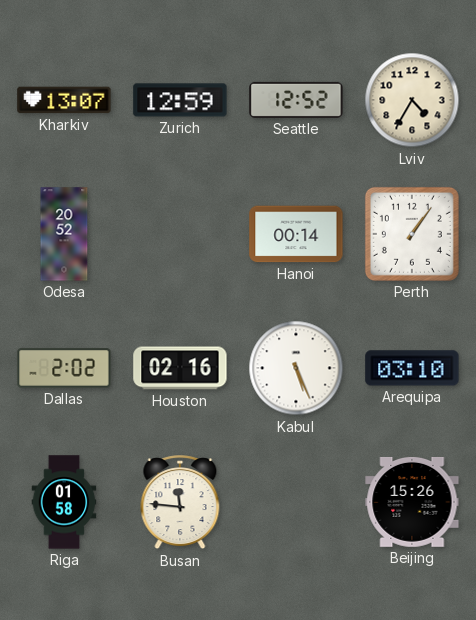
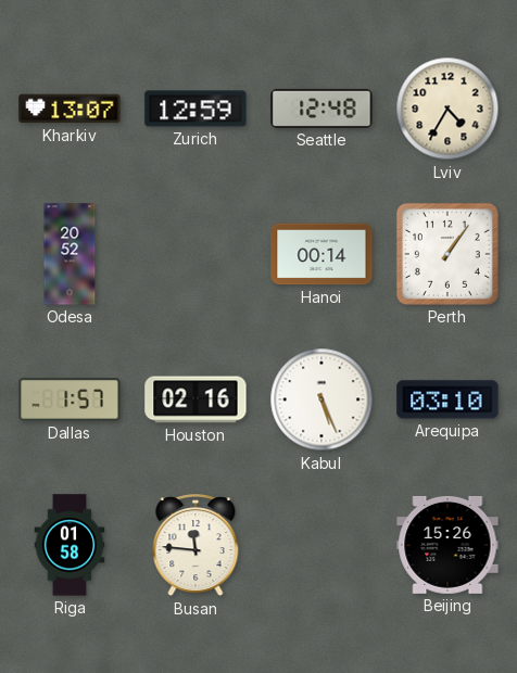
Seattle: 12:52 -> 12:48 (321, 109)
Dallas: 2:02 -> 1:57 (70, 399)
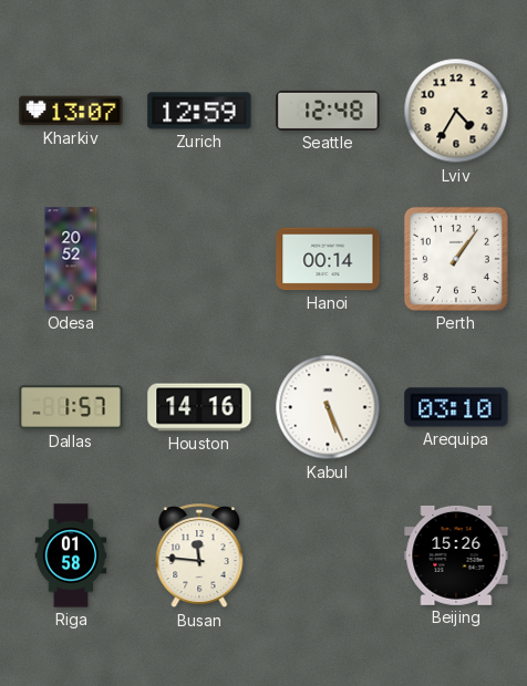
Houston: 02:16 -> 14:16 (199, 407)
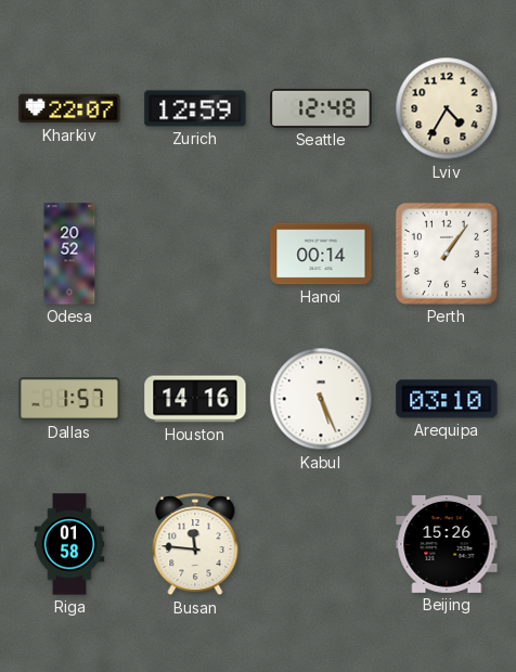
Kharkiv: 13:07 -> 22:07 (69, 108)
